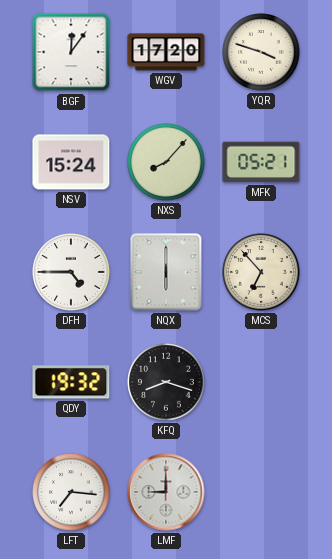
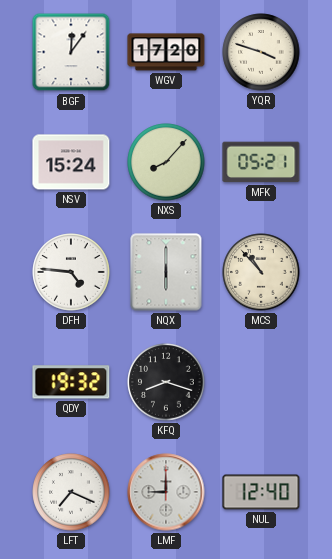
DFH: 4:45 -> 4:46 (71, 272)
MCS: 6:53 -> 10:53 (261, 272)
LFT: 7:16 -> 7:19 (71, 492)
NUL: none -> 12:40 (261, 492)
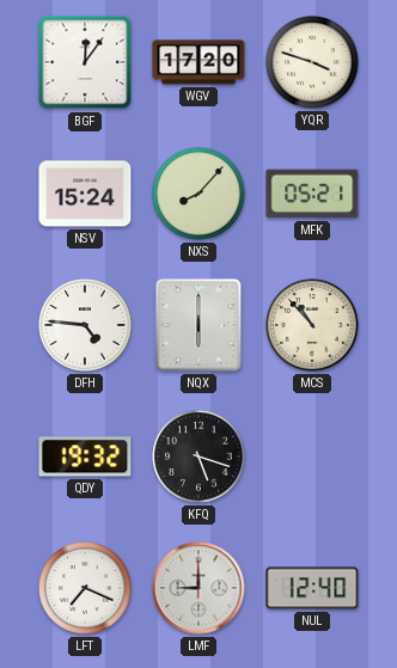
KFQ: 8:18 -> 5:18 (198, 456)
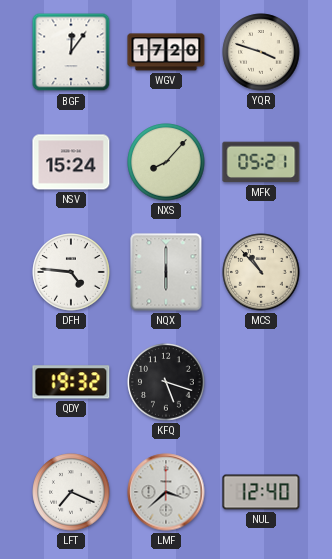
LMF: 9:00 -> 3:38 (166, 492)
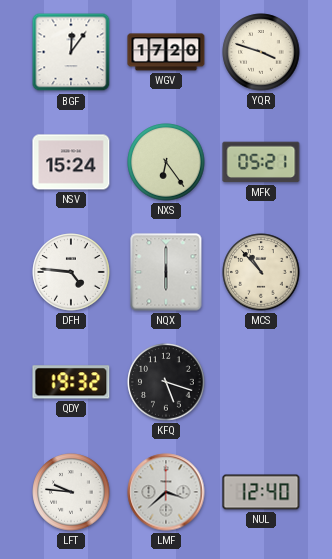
NXS: 8:07 -> 6:24 (166, 162)
LFT: 7:19 -> 9:46 (71, 492)
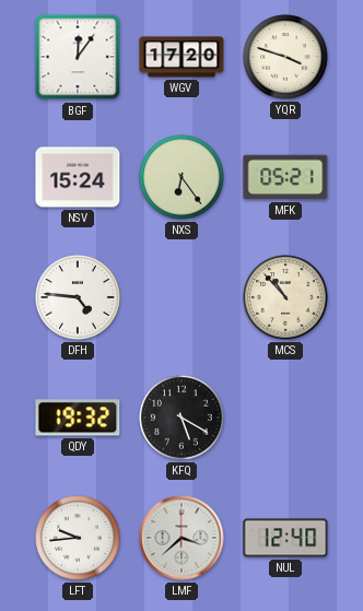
NQX: 6:00 -> none (166, 272)
KFQ: 5:18 -> 5:20 (181, 418)
LFT: 9:46 -> 9:44 (78, 538)
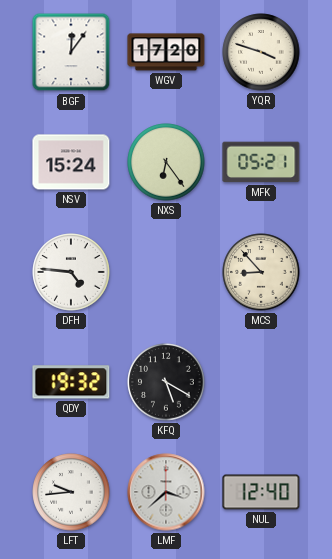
MCS: 10:53 -> 8:53 (261, 272)
